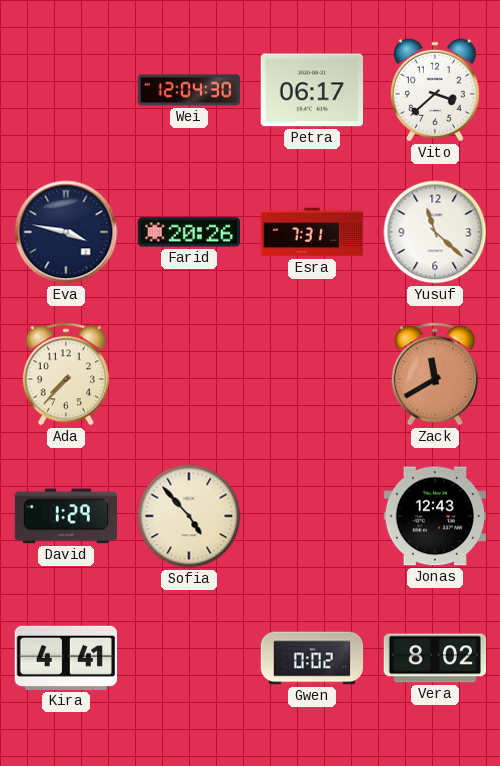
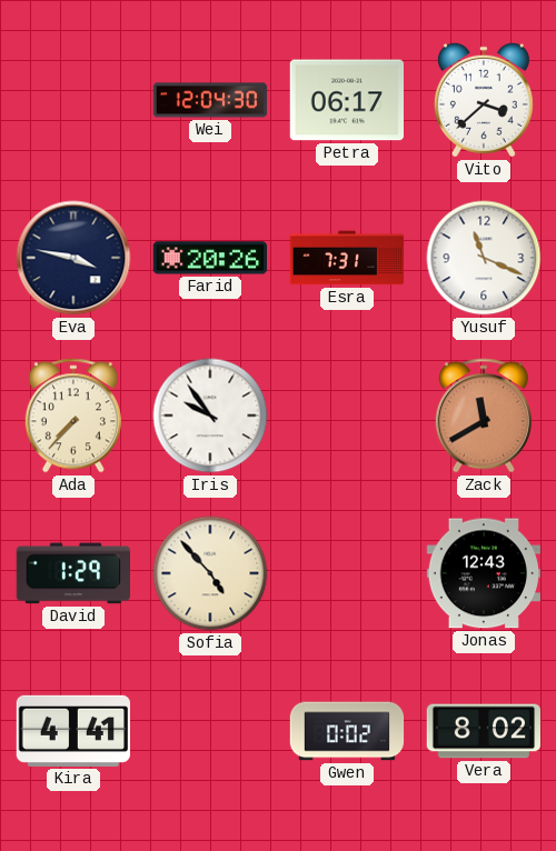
Yusuf: 11:22 -> 11:19 (484, 258)
Iris: none -> 9:54 (210, 416)
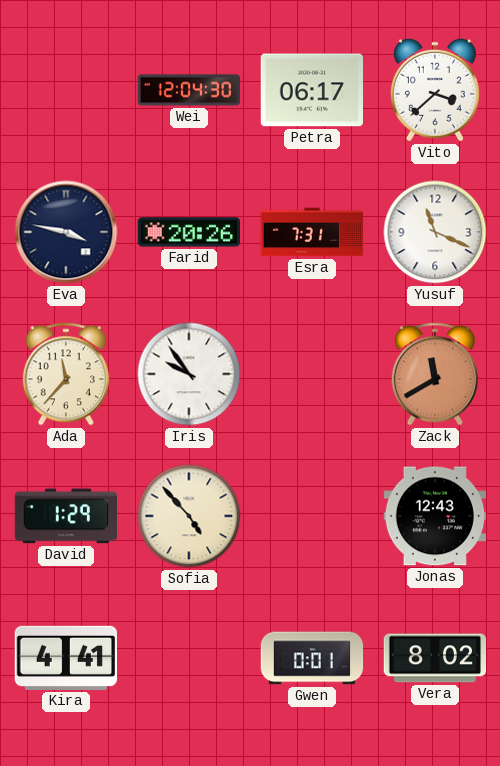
Ada: 7:37 -> 11:37 (66, 374)
Gwen: 0:02 -> 0:01 (312, 658)
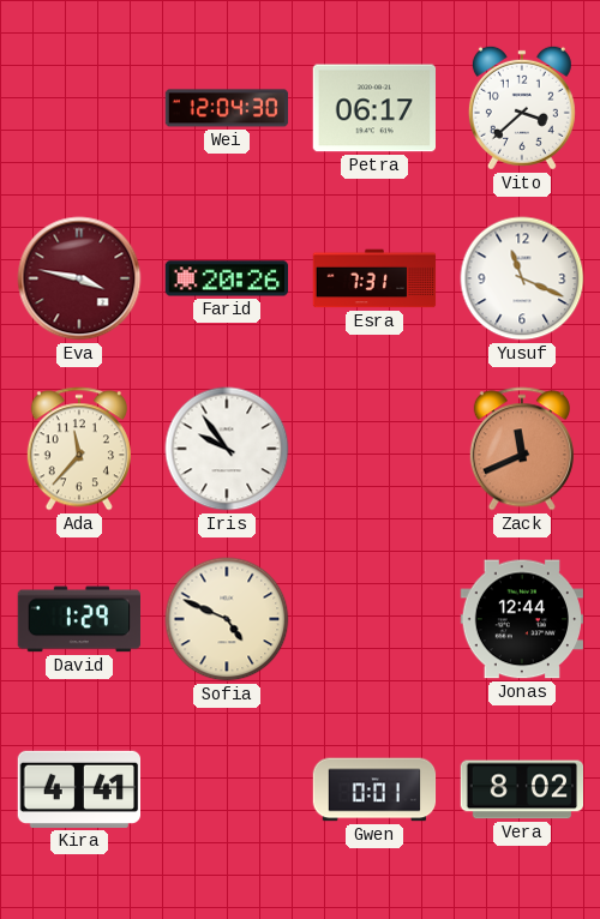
Eva dial: navy -> burgundy (79, 278)
Zack: 11:40 -> 11:41 (522, 449)
Sofia: 4:53 -> 4:49 (227, 619)
Jonas: 12:43 -> 12:44 (521, 619)
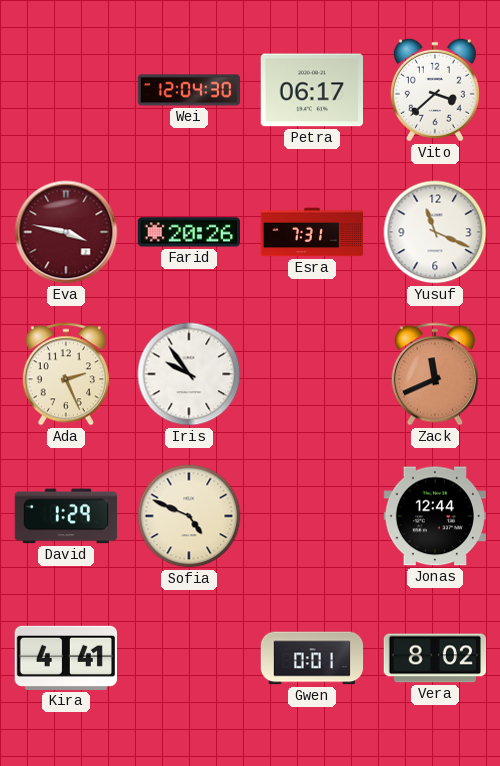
Ada: 11:37 -> 2:26 (66, 374)
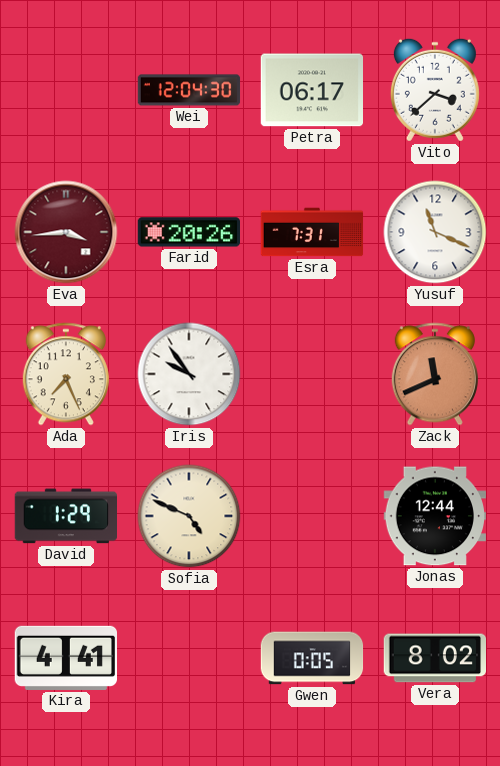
Eva: 3:47 -> 3:44 (66, 232)
Ada: 2:26 -> 7:26 (66, 374)
Gwen: 0:01 -> 0:05 (312, 658)
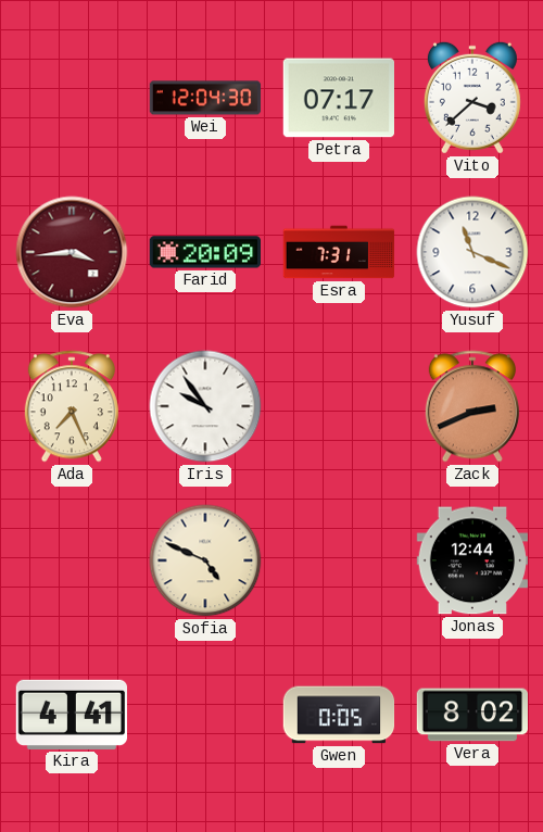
Petra: 06:17 -> 07:17 (338, 98)
Farid: 20:26 -> 20:09 (204, 252)
Zack: 11:41 -> 2:41 (472, 406)
David: 1:29 -> none (65, 516)
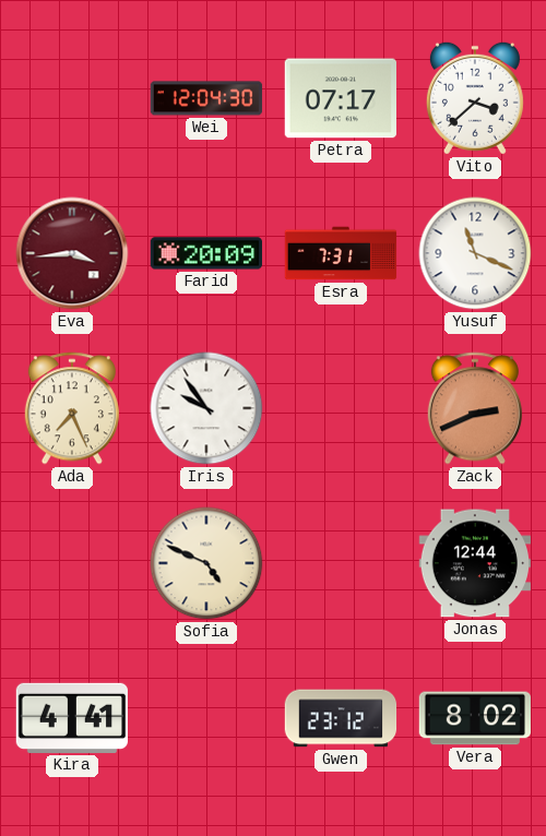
Gwen: 0:05 -> 23:12 (341, 718)
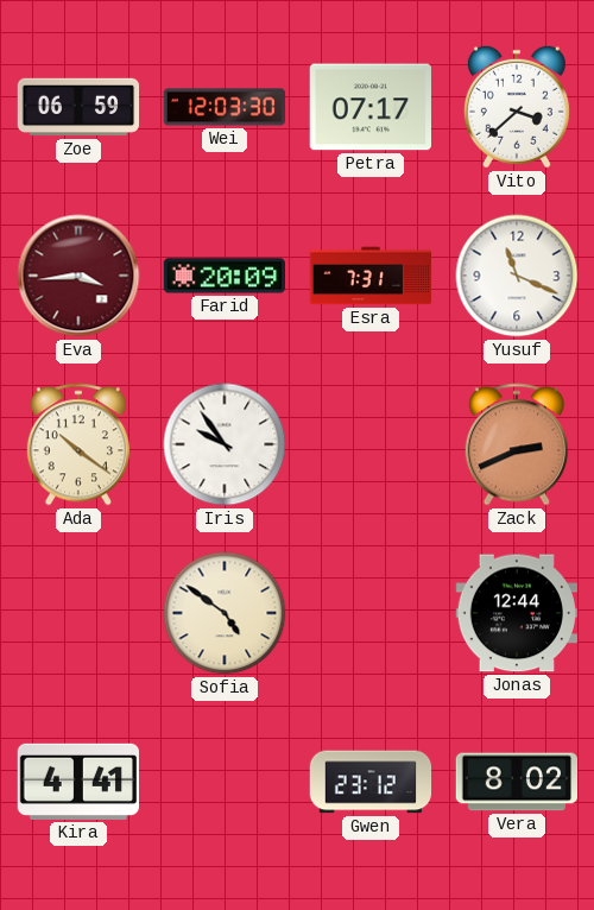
Zoe: none -> 06:59 (78, 107)
Wei: 12:04 -> 12:03 (225, 107)
Ada: 7:26 -> 10:21 (78, 444)
Sofia: 4:49 -> 4:51 (225, 613)
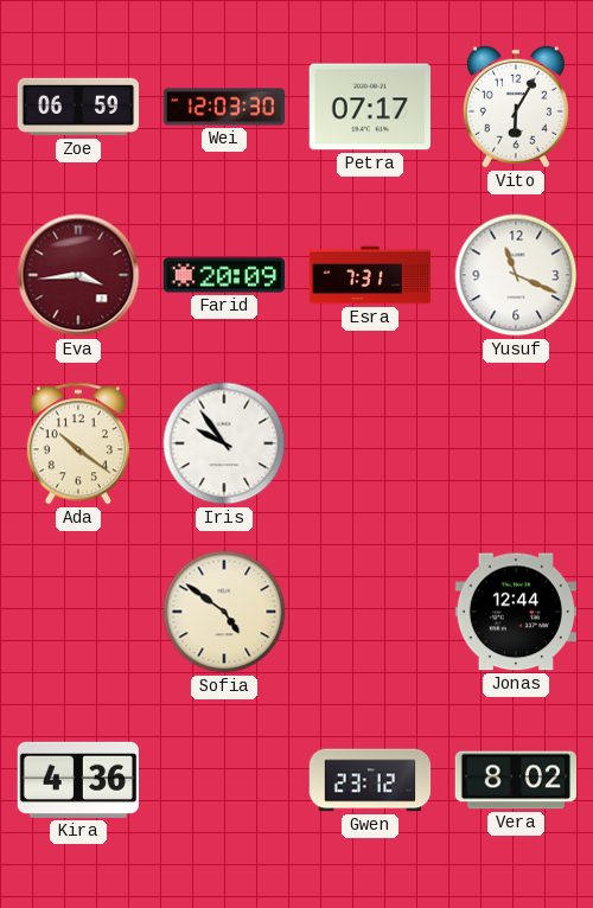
Vito: 3:38 -> 6:05 (516, 107)
Zack: 2:41 -> none (517, 444)
Kira: 4:41 -> 4:36 (77, 780)
